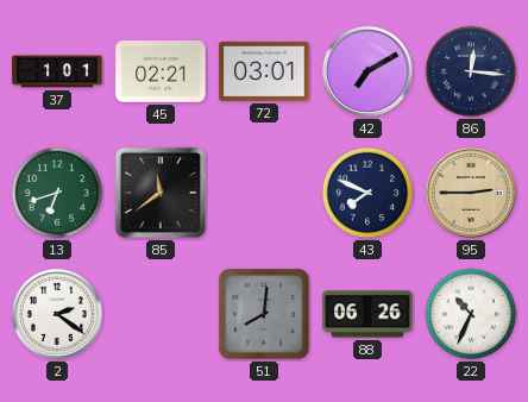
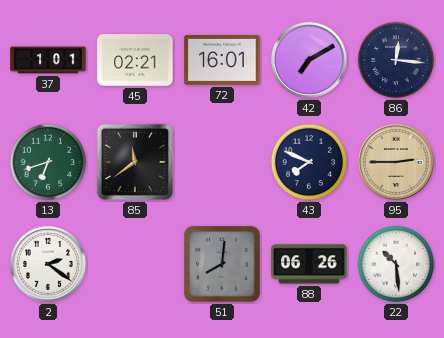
72: 03:01 -> 16:01 (222, 60)
22: 10:34 -> 10:29 (396, 264)
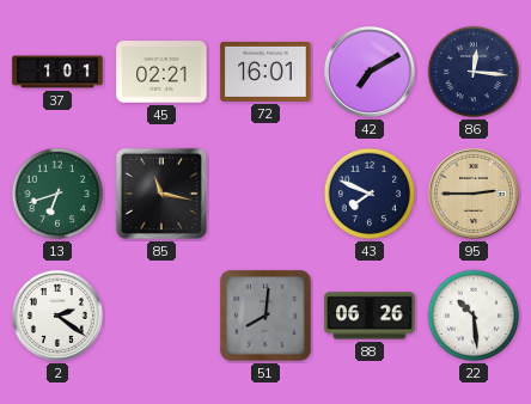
85: 11:39 -> 11:17 (161, 194)
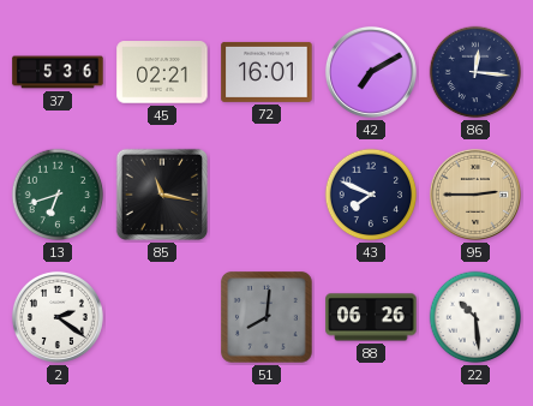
37: 1:01 -> 5:36 (58, 72)
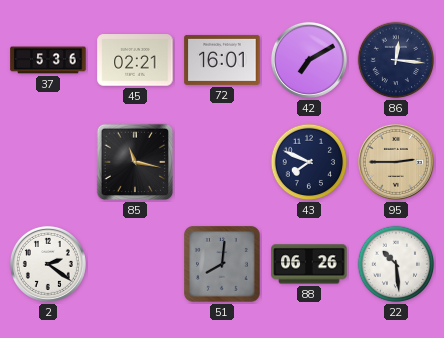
13: 6:42 -> none (58, 195)
